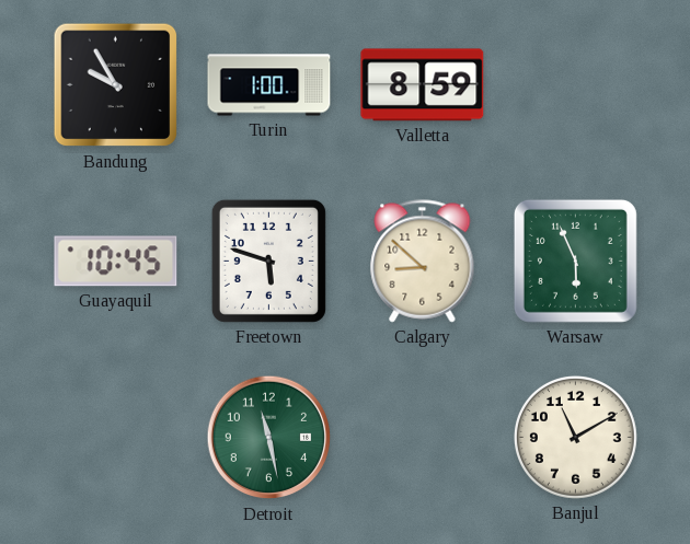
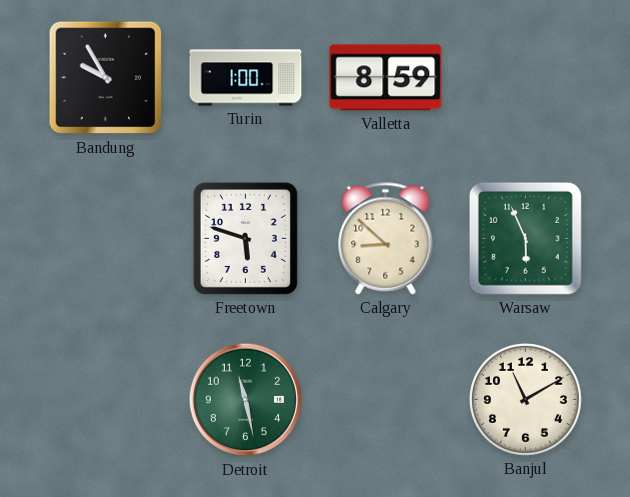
Guayaquil: 10:45 -> none (116, 262)
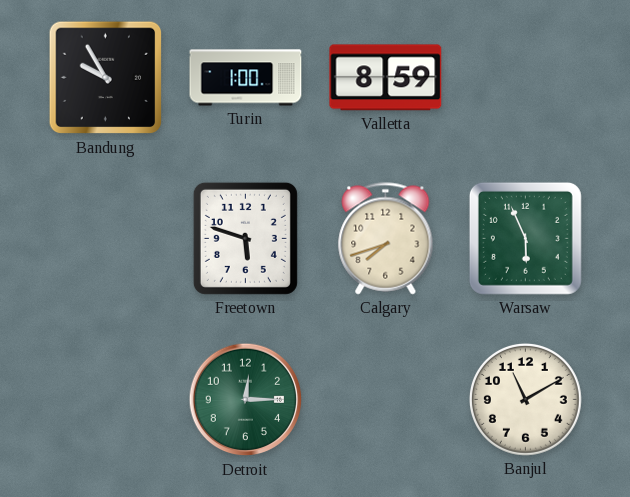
Calgary: 8:52 -> 7:42 (386, 239)
Detroit: 11:28 -> 12:15 (246, 400)
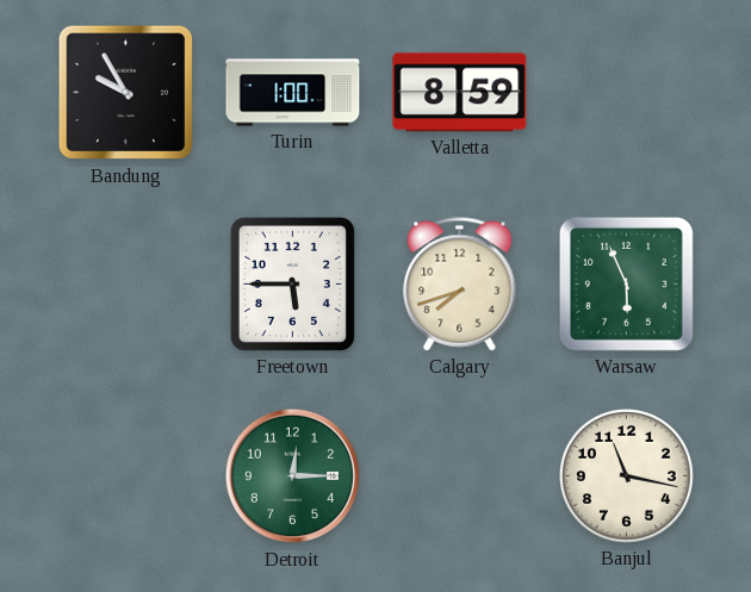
Freetown: 5:48 -> 5:45 (292, 283)
Banjul: 11:10 -> 11:17 (626, 475)
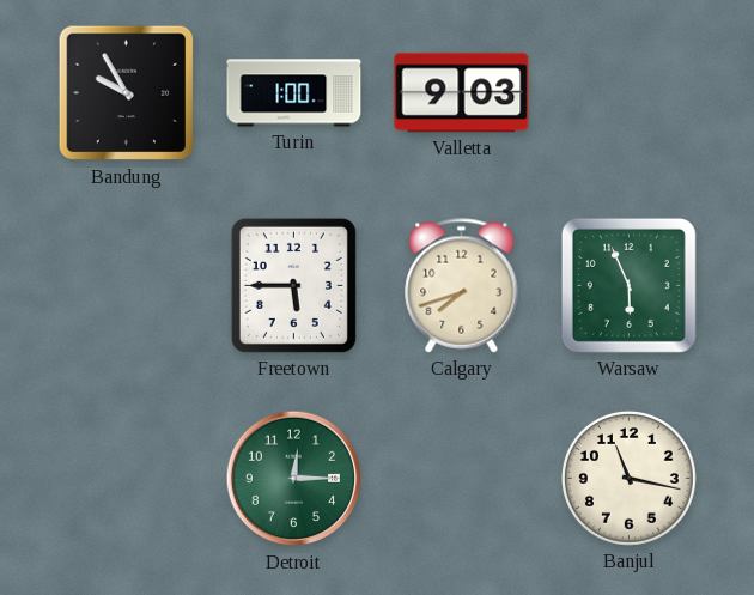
Valletta: 8:59 -> 9:03 (462, 93)
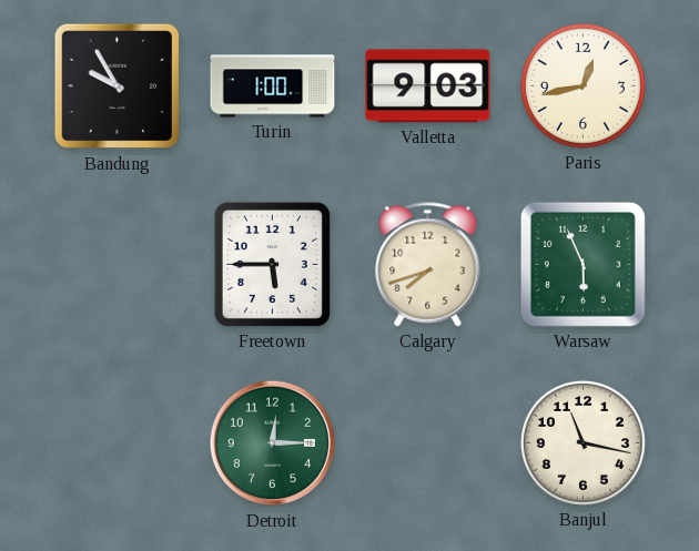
Paris: none -> 12:43 (582, 85)
